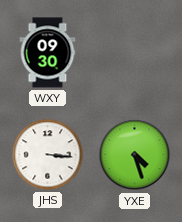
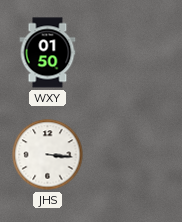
WXY: 09:30 -> 01:50 (48, 53)
YXE: 4:27 -> none (135, 155)
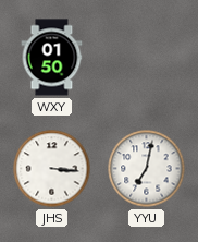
YYU: none -> 7:02 (147, 169)
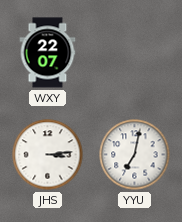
WXY: 01:50 -> 22:07 (48, 53)
JHS: 3:16 -> 3:14 (48, 155)
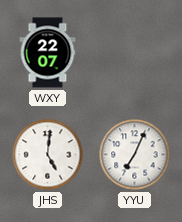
JHS: 3:14 -> 5:01 (48, 155)
YYU: 7:02 -> 7:04 (135, 155)
